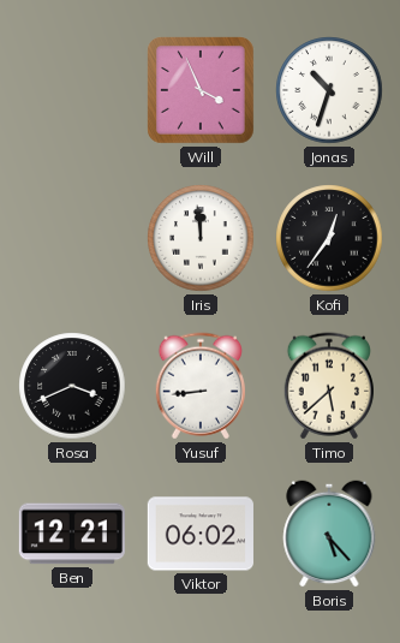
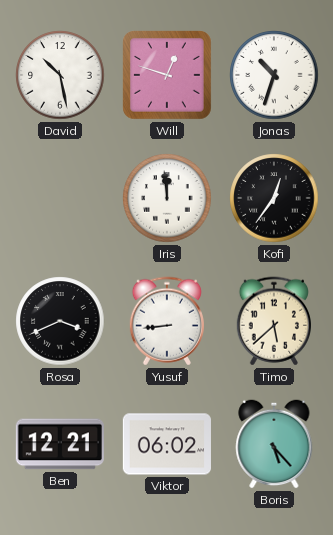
David: none -> 10:28 (60, 75)
Will: 3:56 -> 12:48 (168, 76)
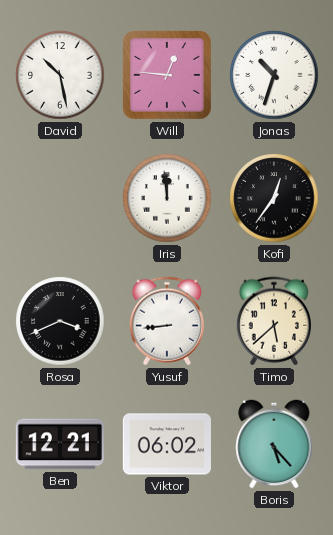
Will: 12:48 -> 12:46 (168, 76)
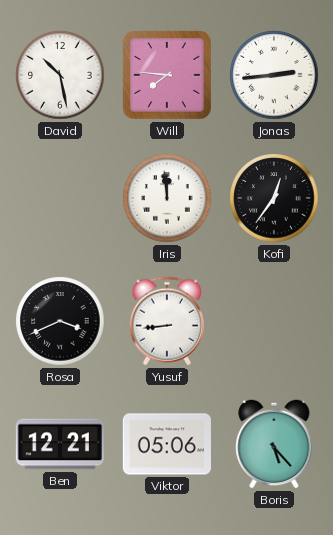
Will: 12:46 -> 7:46 (168, 76)
Jonas: 10:33 -> 2:44 (274, 75)
Timo: 5:38 -> none (274, 321)
Viktor: 06:02 -> 05:06 (167, 444)
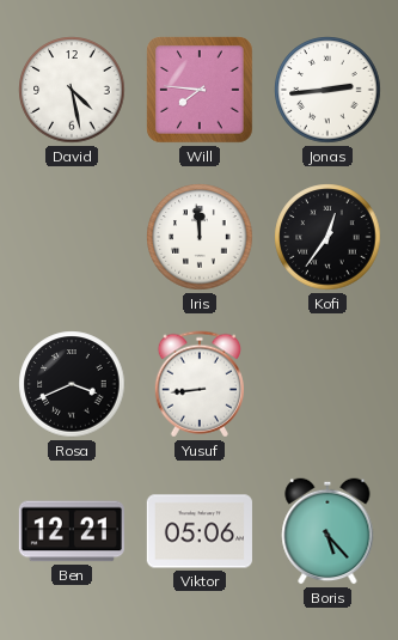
David: 10:28 -> 4:28 (72, 90)
